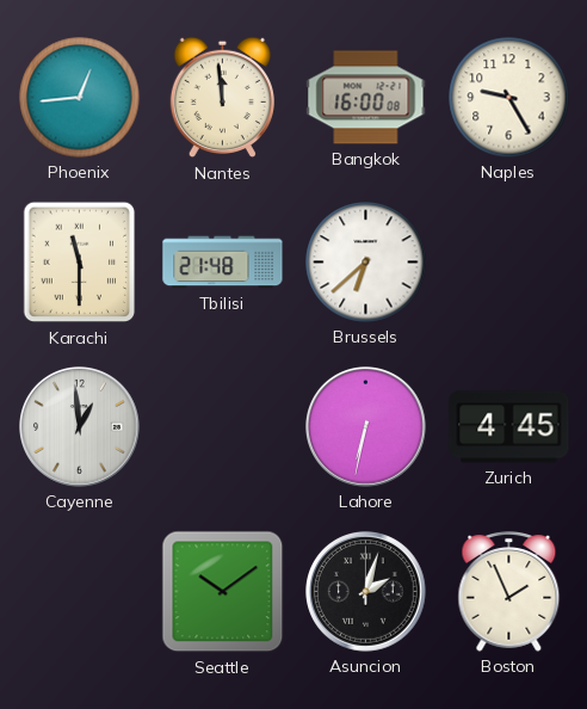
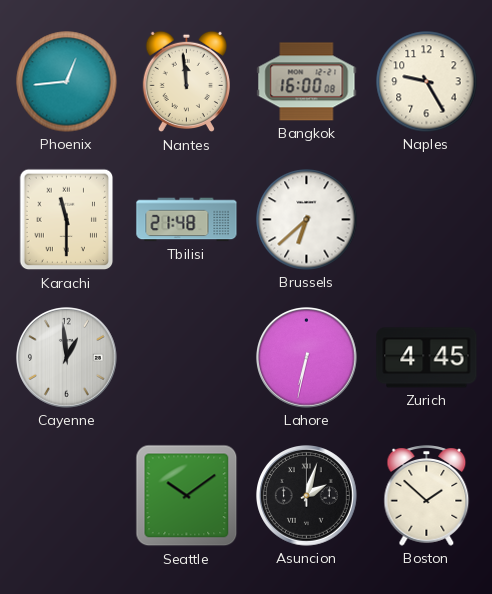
Boston: 1:56 -> 1:52 (427, 496)
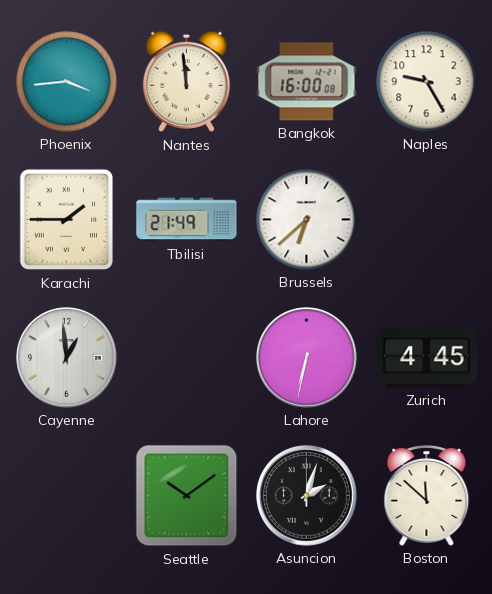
Phoenix: 12:44 -> 3:44 (67, 82)
Karachi: 11:30 -> 1:45 (67, 220)
Tbilisi: 21:48 -> 21:49 (187, 220)
Boston: 1:52 -> 11:52 (427, 496)
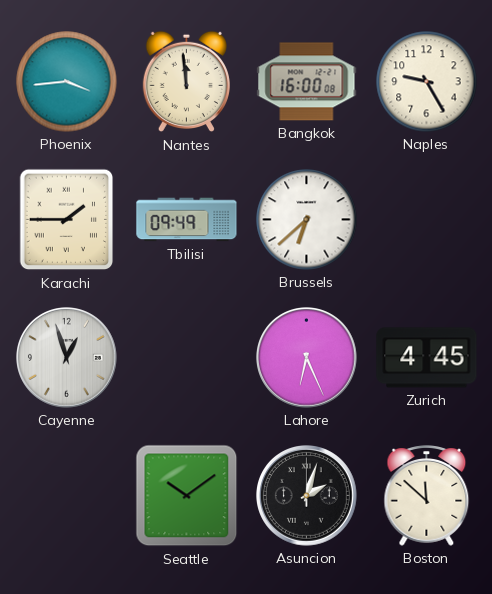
Tbilisi: 21:49 -> 09:49 (187, 220)
Cayenne: 12:59 -> 12:57 (67, 358)
Lahore: 6:32 -> 6:26 (307, 358)
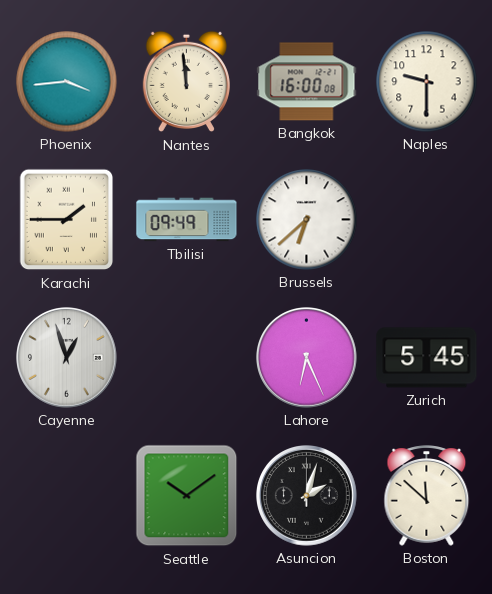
Naples: 9:25 -> 9:30 (427, 82)
Zurich: 4:45 -> 5:45 (427, 358)
